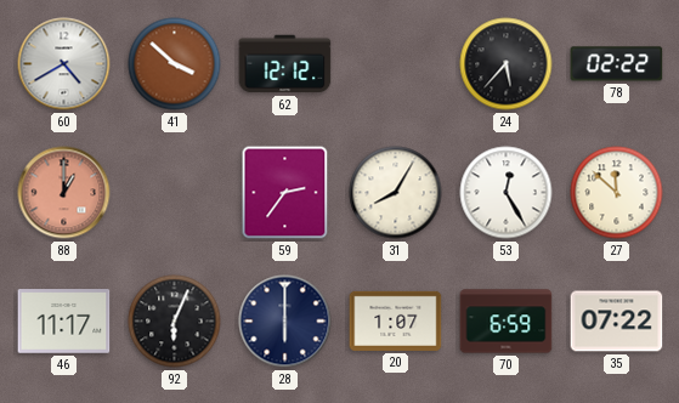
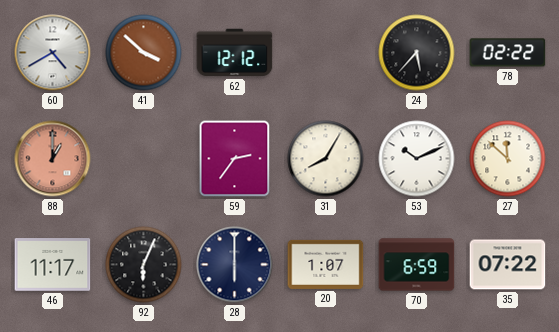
53: 12:25 -> 10:11 (417, 159)
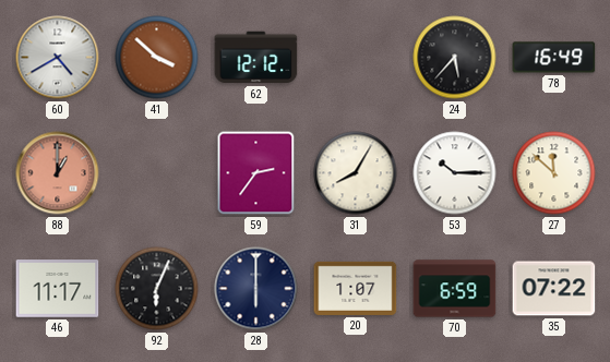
78: 02:22 -> 16:49 (554, 58)
53: 10:11 -> 10:15 (455, 173)
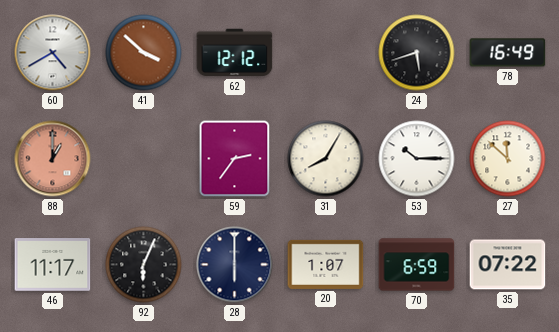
24: 5:37 -> 5:42 (417, 53)
